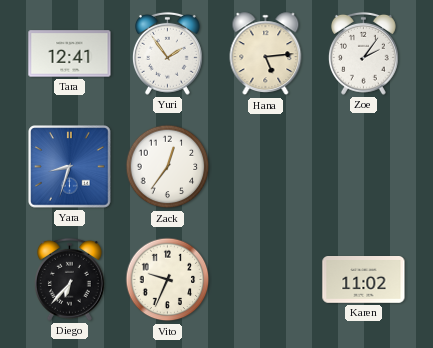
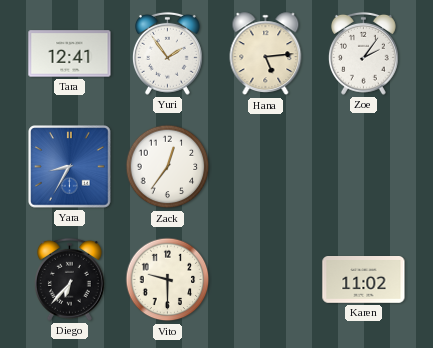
Yara: 8:33 -> 8:35 (70, 167)
Vito: 9:34 -> 9:30 (168, 280)
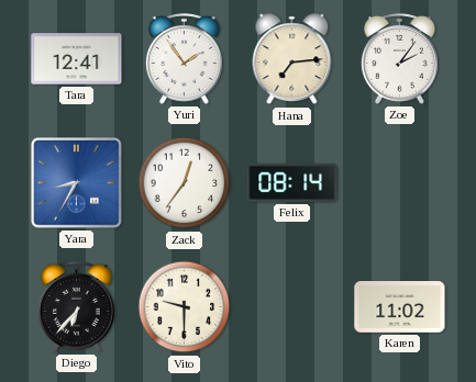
Hana: 5:14 -> 7:14 (292, 59)
Felix: none -> 08:14 (292, 182)
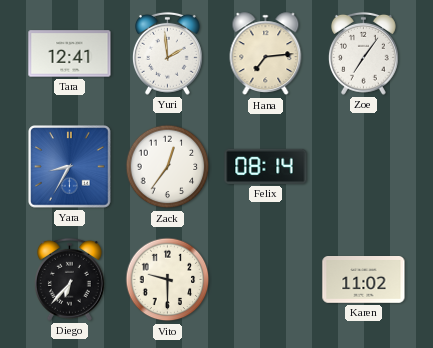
Yuri: 1:54 -> 1:59 (167, 53)
Zoe: 2:06 -> 7:06 (363, 53)
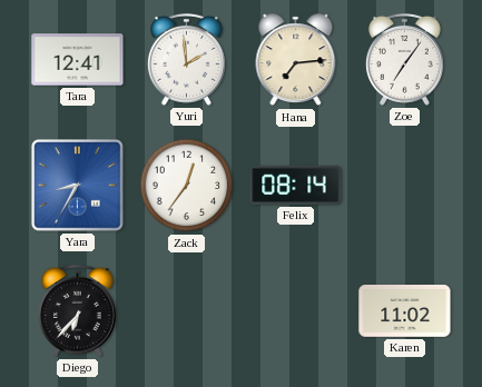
Vito: 9:30 -> none (168, 280)
